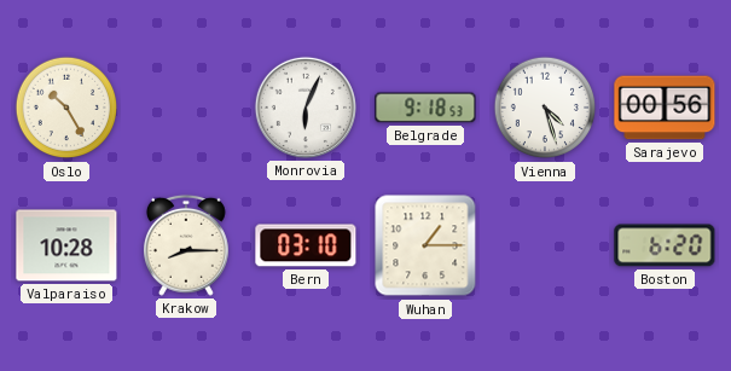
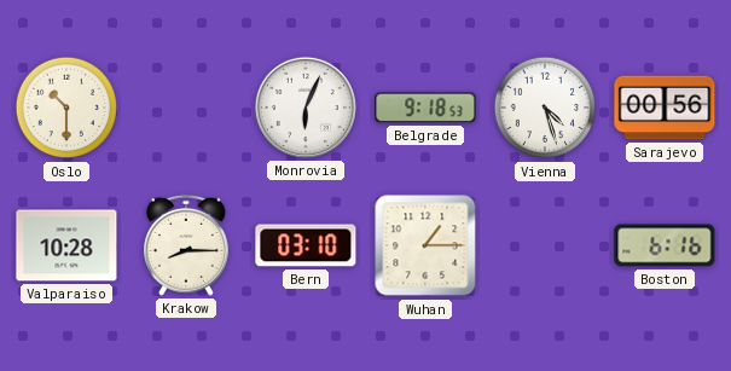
Oslo: 10:25 -> 10:30 (66, 108)
Boston: 6:20 -> 6:16 (665, 245)
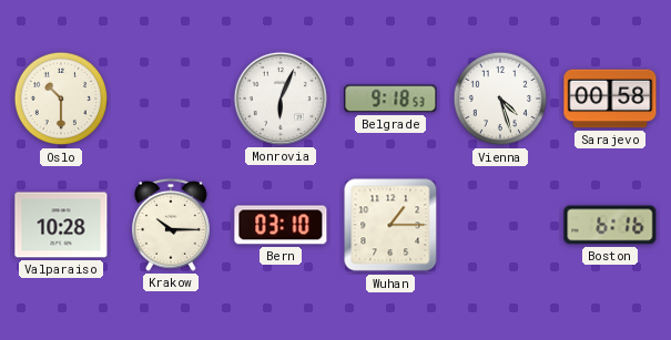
Sarajevo: 00:56 -> 00:58 (610, 99)
Krakow: 8:15 -> 10:15 (171, 225)
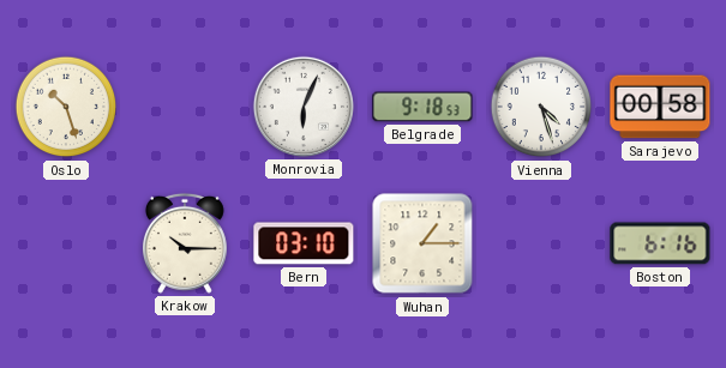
Oslo: 10:30 -> 10:27 (66, 107)
Valparaiso: 10:28 -> none (61, 225)
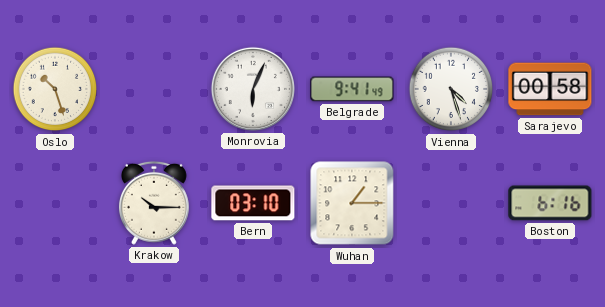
Belgrade: 9:18 -> 9:41 (352, 89)
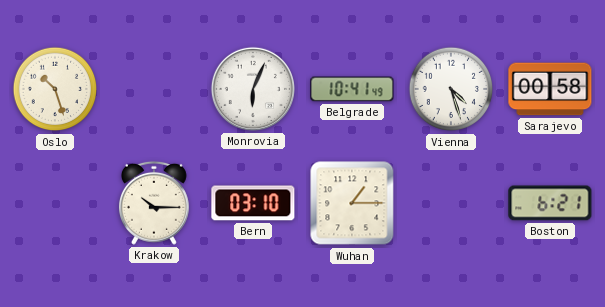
Belgrade: 9:41 -> 10:41 (352, 89)
Boston: 6:16 -> 6:21 (550, 203)
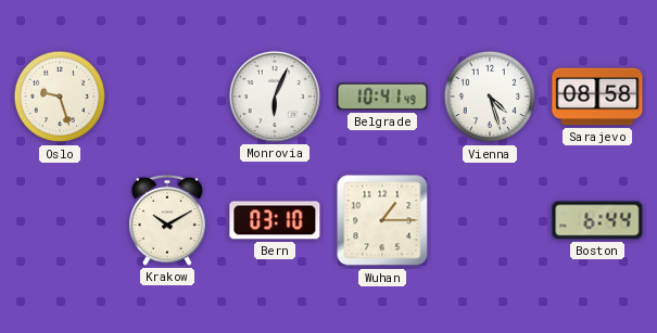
Oslo: 10:27 -> 9:27 (60, 97)
Sarajevo: 00:58 -> 08:58 (597, 97)
Krakow: 10:15 -> 10:10 (167, 220)
Boston: 6:21 -> 6:44 (597, 220)
